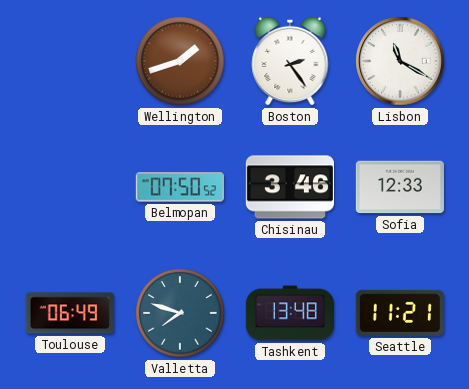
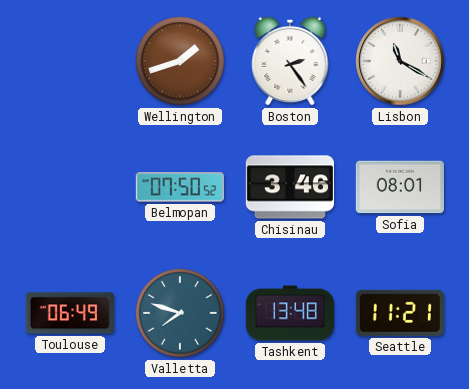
Sofia: 12:33 -> 08:01 (400, 187)
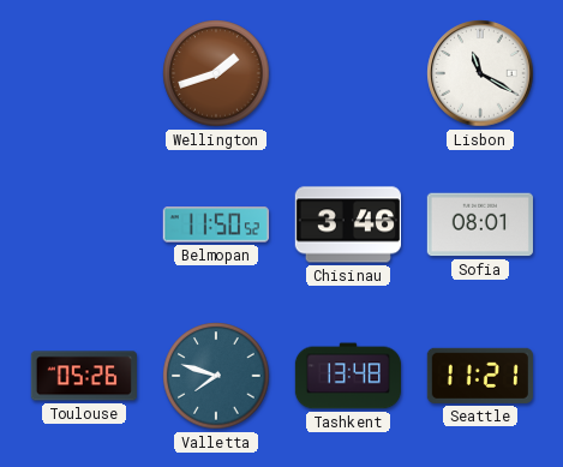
Boston: 2:24 -> none (290, 61)
Belmopan: 07:50 -> 11:50 (216, 224)
Toulouse: 06:49 -> 05:26 (84, 376)
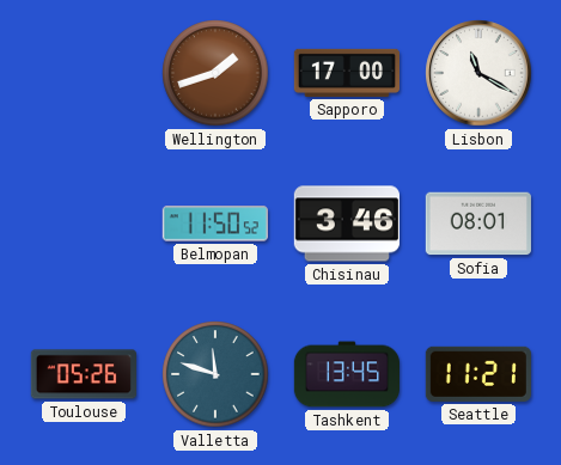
Sapporo: none -> 17:00 (346, 73)
Valletta: 7:48 -> 11:48 (215, 374)
Tashkent: 13:48 -> 13:45 (346, 374)
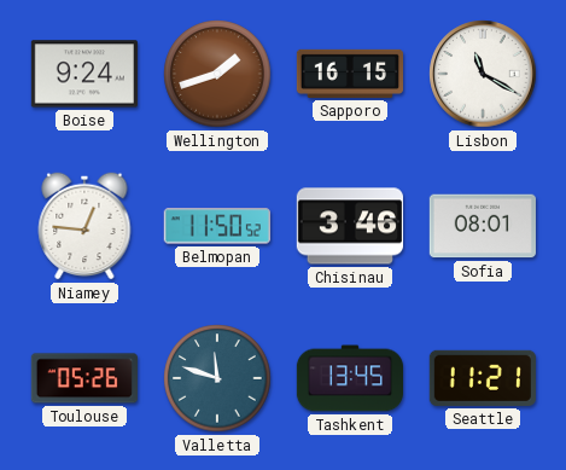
Boise: none -> 9:24 (84, 74)
Sapporo: 17:00 -> 16:15 (349, 74)
Niamey: none -> 12:46 (84, 226)
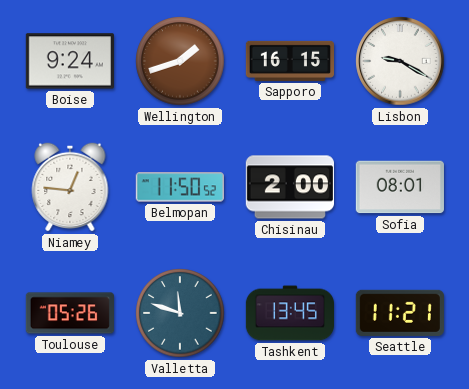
Lisbon: 11:20 -> 9:20 (400, 61)
Chisinau: 3:46 -> 2:00 (289, 187)
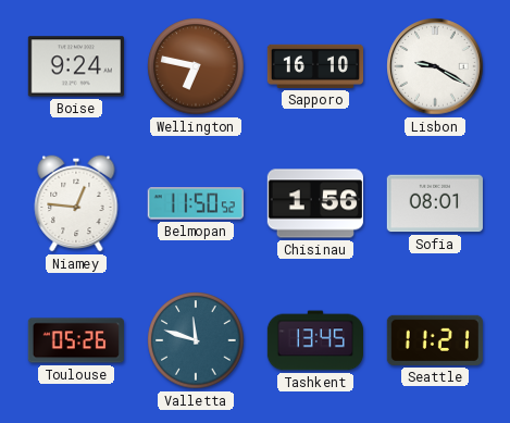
Wellington: 1:42 -> 6:47 (196, 66)
Sapporo: 16:15 -> 16:10 (314, 66)
Chisinau: 2:00 -> 1:56 (314, 203)
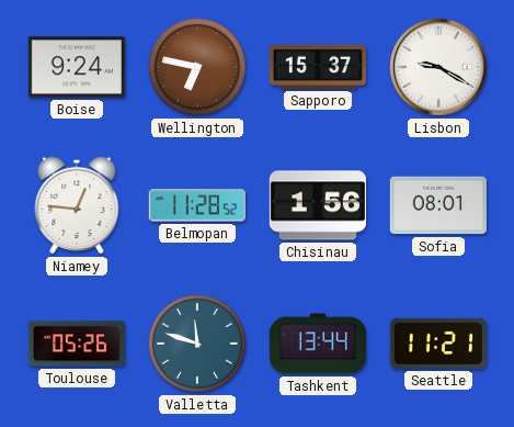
Sapporo: 16:10 -> 15:37 (317, 67)
Belmopan: 11:50 -> 11:28 (197, 205)
Tashkent: 13:45 -> 13:44 (317, 344)
